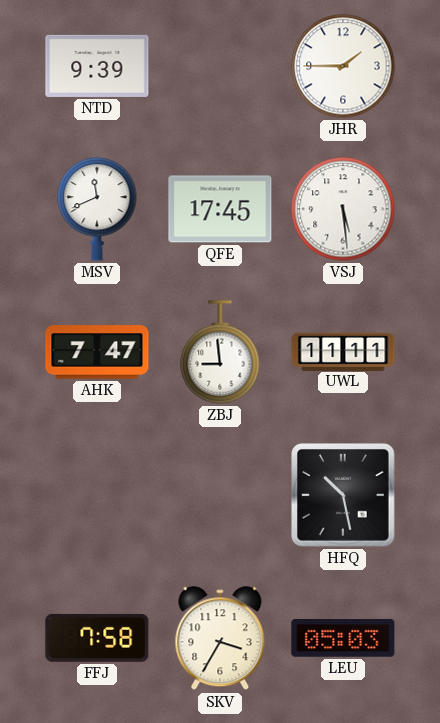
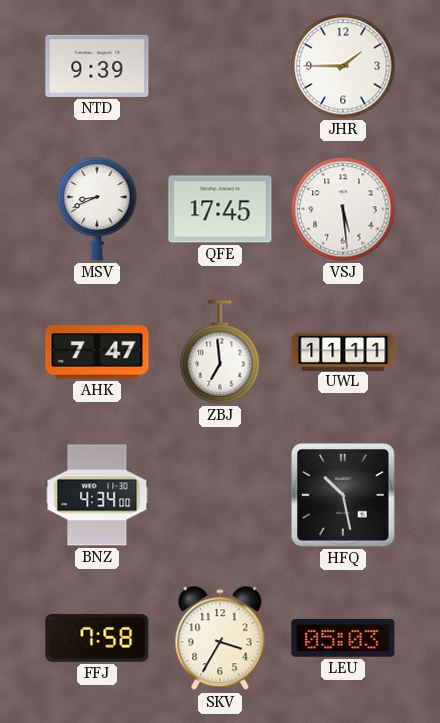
MSV: 11:41 -> 8:41 (97, 209)
ZBJ: 8:59 -> 6:59 (220, 352)
BNZ: none -> 4:34 (97, 495)
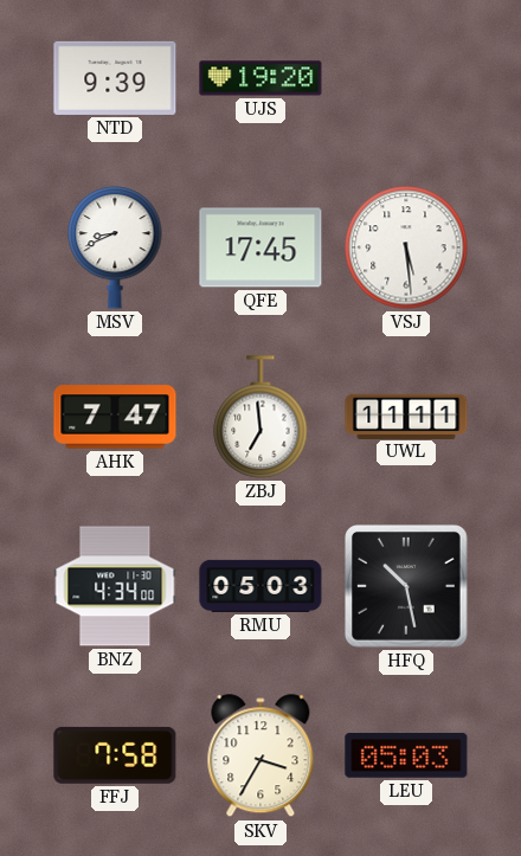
UJS: none -> 19:20 (260, 78)
JHR: 1:45 -> none (343, 66)
RMU: none -> 05:03 (260, 586)
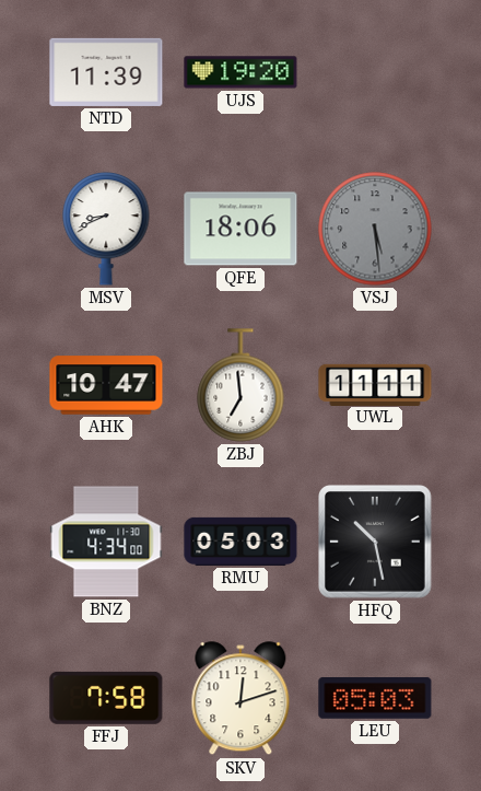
NTD: 9:39 -> 11:39 (106, 72)
QFE: 17:45 -> 18:06 (241, 229)
VSJ dial: white -> grey (375, 229)
AHK: 7:47 -> 10:47 (106, 385)
SKV: 3:35 -> 12:12 (241, 699)
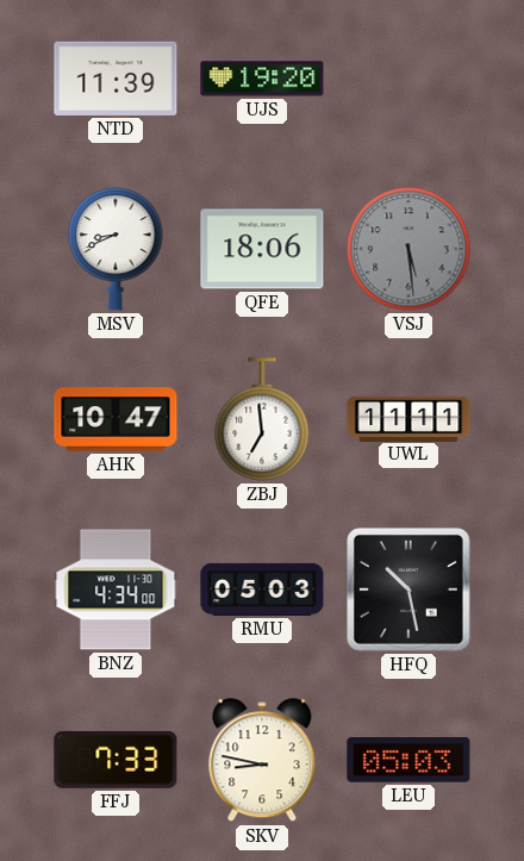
FFJ: 7:58 -> 7:33 (116, 760)
SKV: 12:12 -> 8:47 (262, 761)
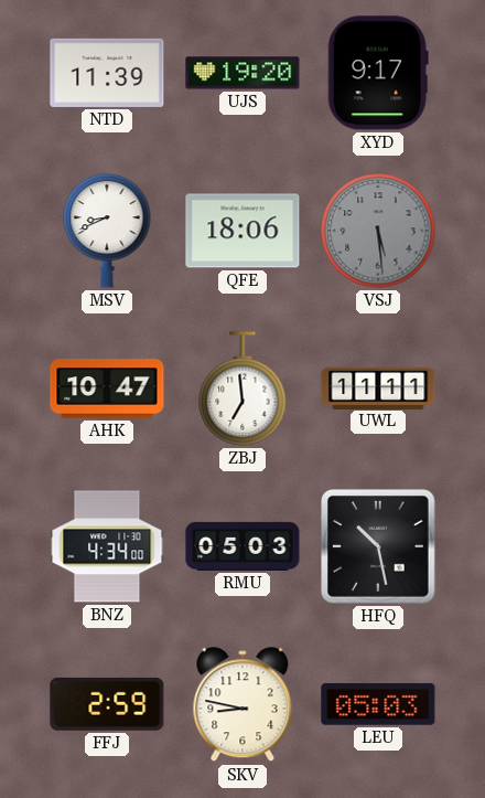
XYD: none -> 9:17 (378, 73)
FFJ: 7:33 -> 2:59 (107, 704)
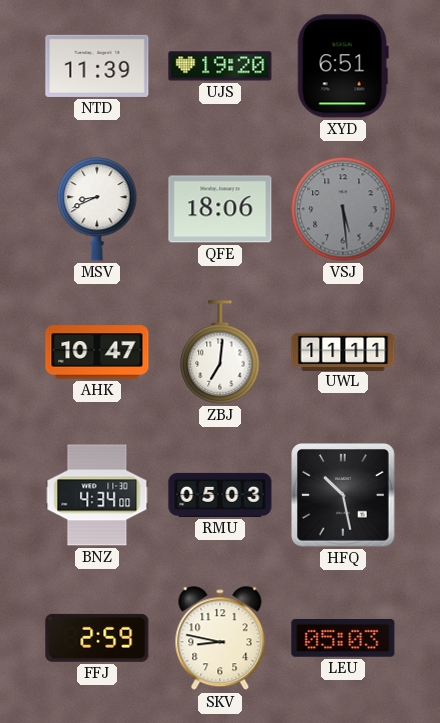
XYD: 9:17 -> 6:51 (343, 66)
ZBJ: 6:59 -> 7:01 (220, 352)
